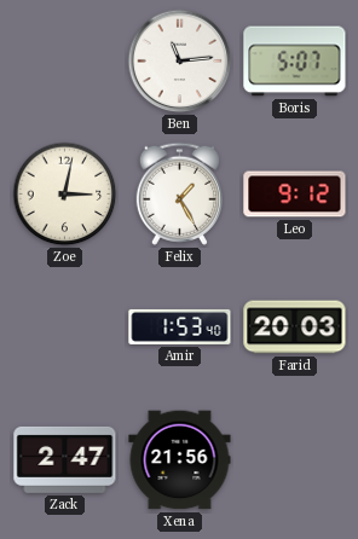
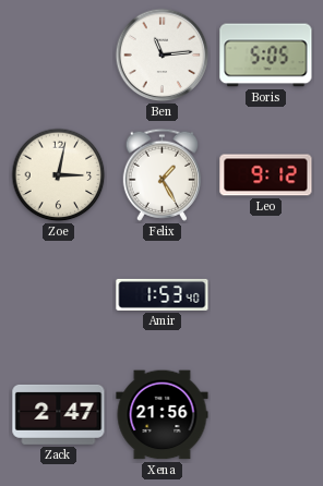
Boris: 5:07 -> 5:05 (266, 56)
Farid: 20:03 -> none (295, 328)
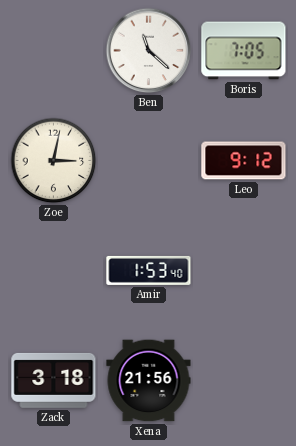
Ben: 11:14 -> 11:22 (149, 51)
Boris: 5:05 -> 7:05 (244, 51)
Felix: 1:25 -> none (161, 174)
Zack: 2:47 -> 3:18 (54, 380)
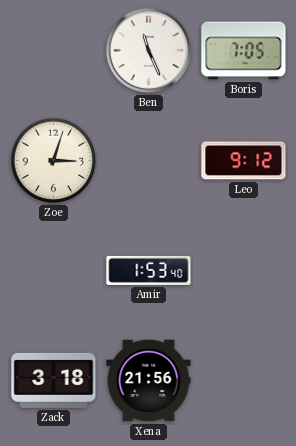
Ben: 11:22 -> 11:26 (149, 51)
Zoe: 3:02 -> 3:03 (54, 161)
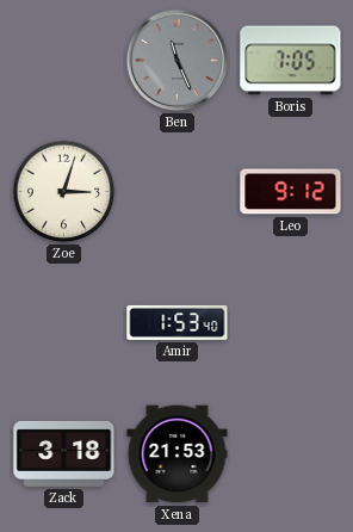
Ben dial: white -> grey (178, 61)
Xena: 21:56 -> 21:53 (178, 454)
